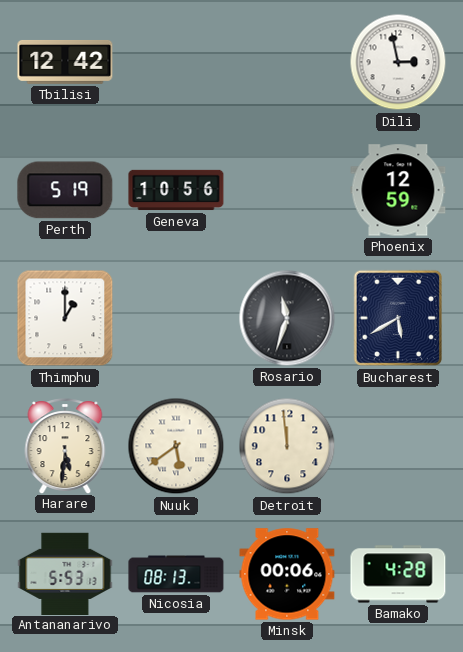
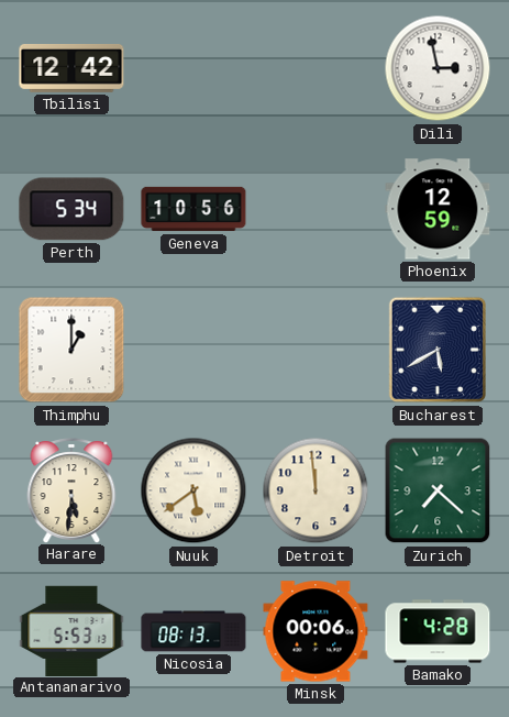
Perth: 5:19 -> 5:34 (71, 209)
Rosario: 11:33 -> none (287, 318)
Zurich: none -> 7:22 (438, 490)
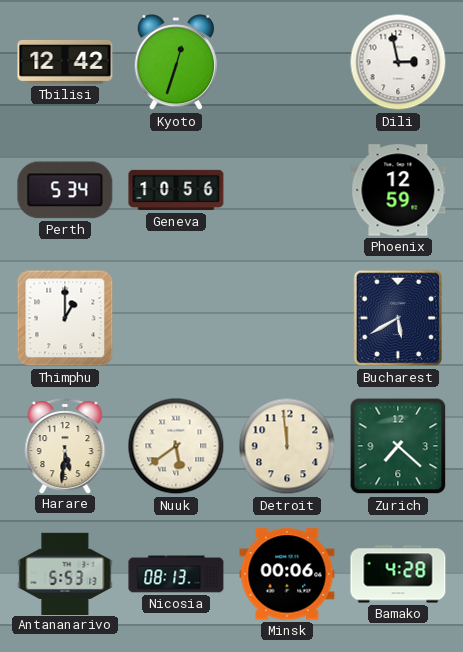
Kyoto: none -> 12:33 (175, 63)
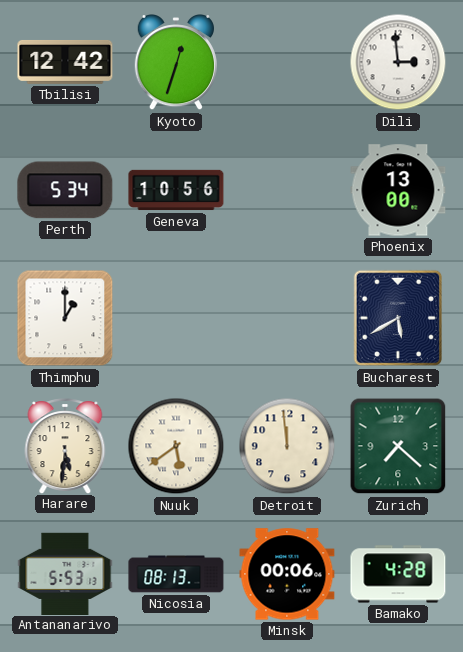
Dili: 2:58 -> 2:59 (398, 62)
Phoenix: 12:59 -> 13:00 (398, 190)
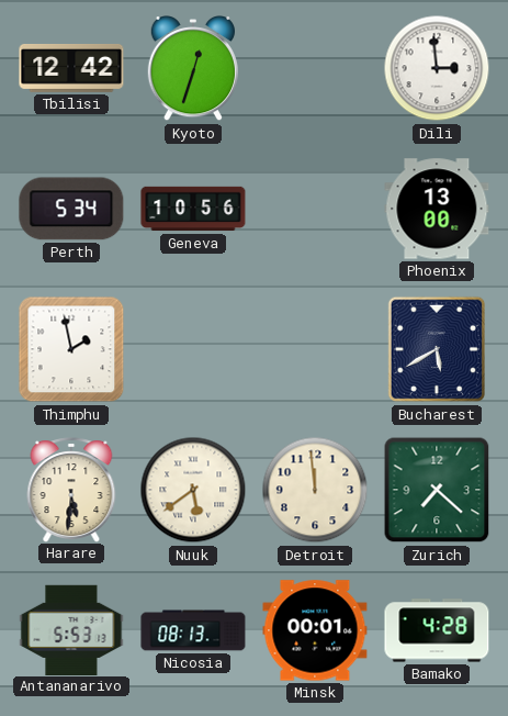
Thimphu: 1:00 -> 1:58 (71, 349)
Minsk: 00:06 -> 00:01 (315, 630)
